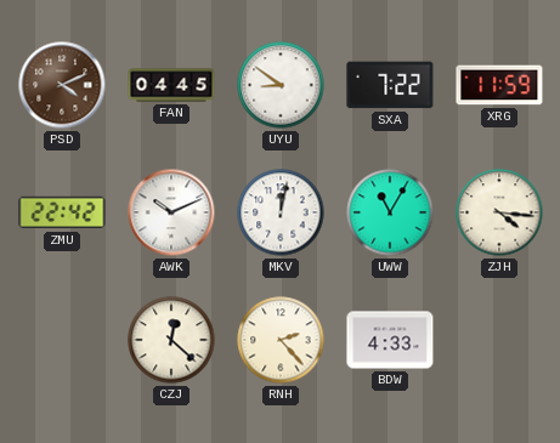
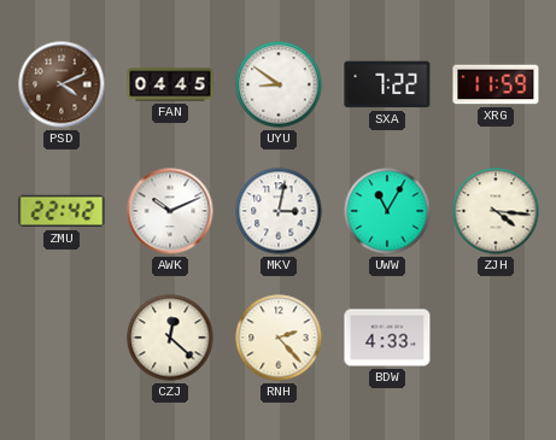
MKV: 12:02 -> 3:02 (279, 211)
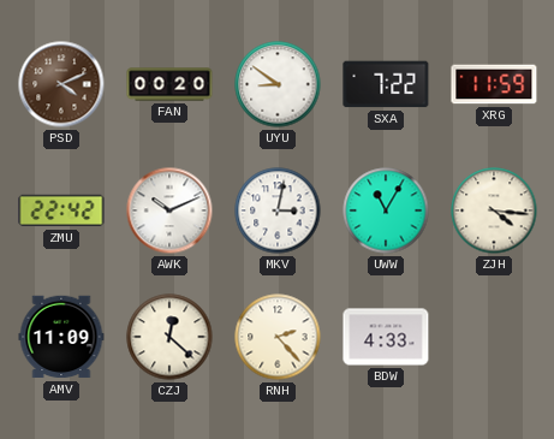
FAN: 04:45 -> 00:20 (169, 84)
AMV: none -> 11:09 (61, 337)
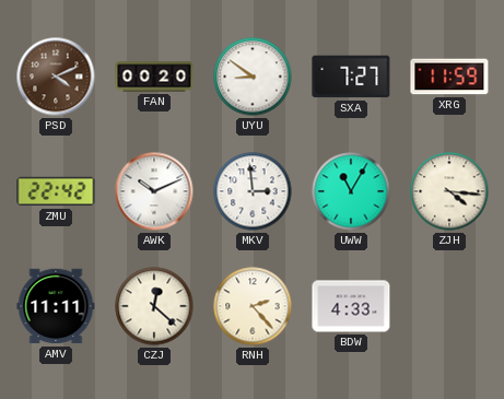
SXA: 7:22 -> 7:27 (351, 77)
MKV: 3:02 -> 2:59 (253, 191)
AMV: 11:09 -> 11:11 (56, 306)
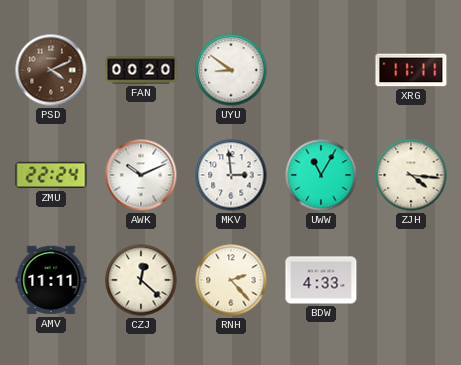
SXA: 7:27 -> none (351, 77)
XRG: 11:59 -> 11:11 (411, 70)
ZMU: 22:42 -> 22:24 (51, 175)
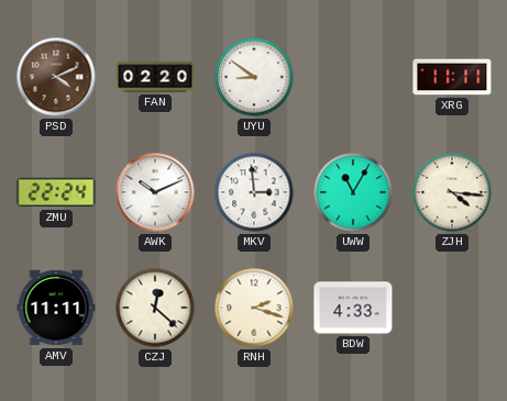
FAN: 00:20 -> 02:20 (155, 77)
RNH: 2:23 -> 2:18 (254, 308)
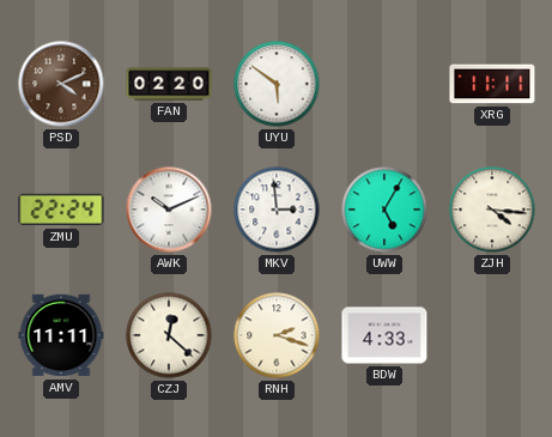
UYU: 8:51 -> 5:51 (277, 84)
UWW: 11:05 -> 5:05 (384, 210)
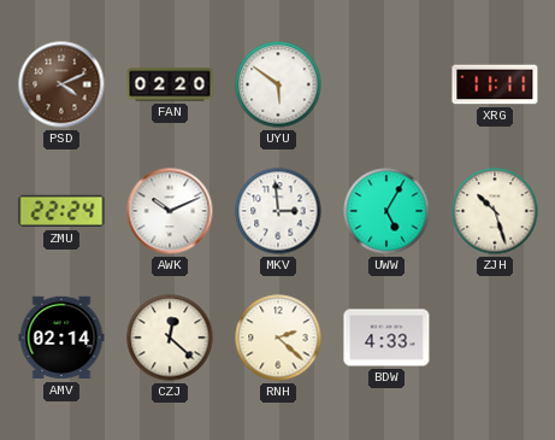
ZJH: 4:16 -> 10:27 (495, 211)
AMV: 11:11 -> 02:14 (61, 338)
RNH: 2:18 -> 2:22 (278, 338)
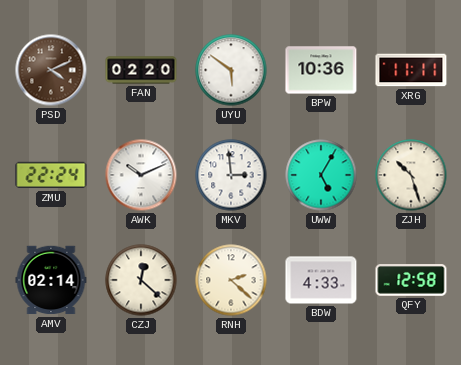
BPW: none -> 10:36 (321, 70)
QFY: none -> 12:58 (411, 280)
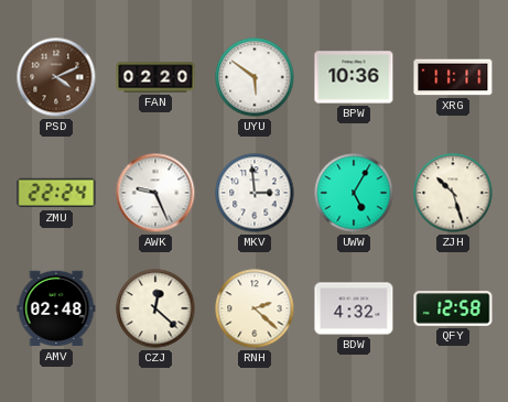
AWK: 10:11 -> 9:26 (155, 193)
AMV: 02:14 -> 02:48 (56, 308)
BDW: 4:33 -> 4:32 (354, 308)
